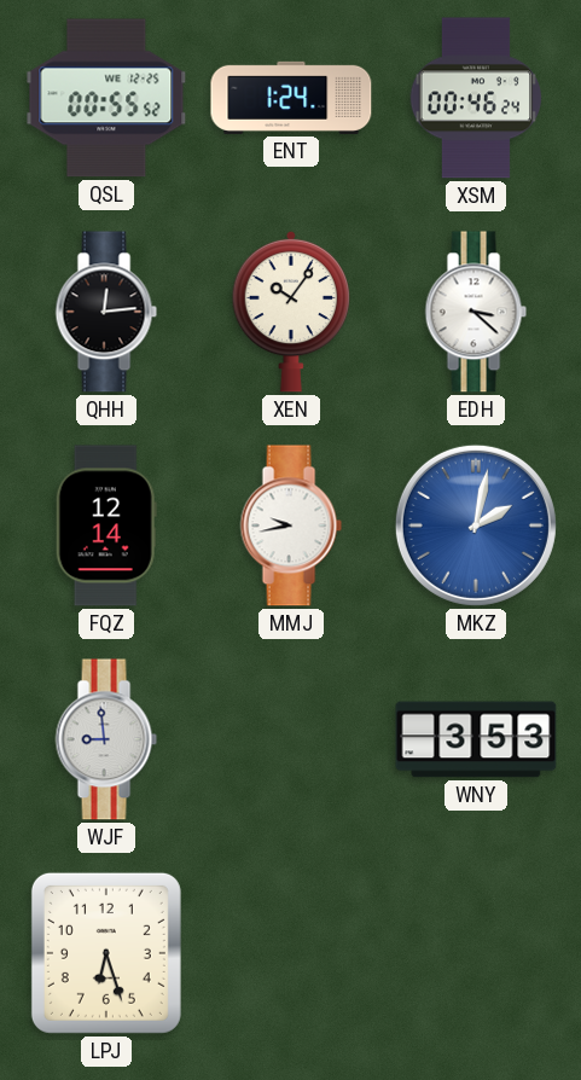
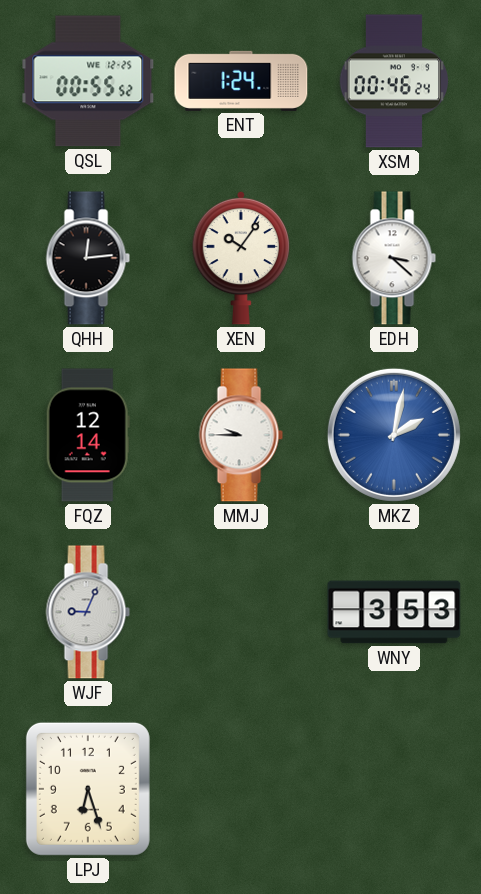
MMJ: 9:43 -> 9:45 (241, 435)
WJF: 8:59 -> 9:04 (88, 612)
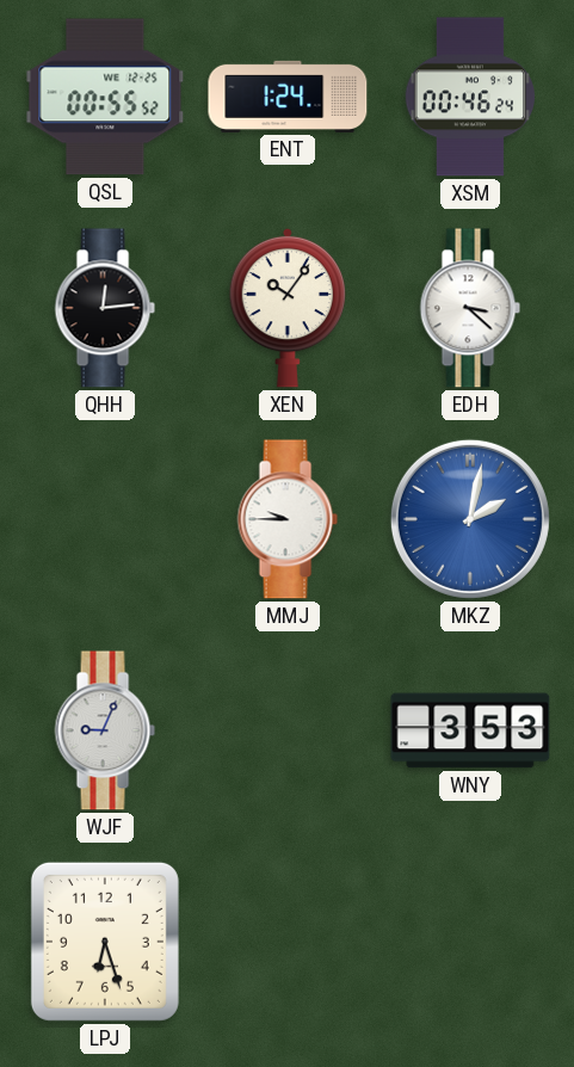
FQZ: 12:14 -> none (88, 435)
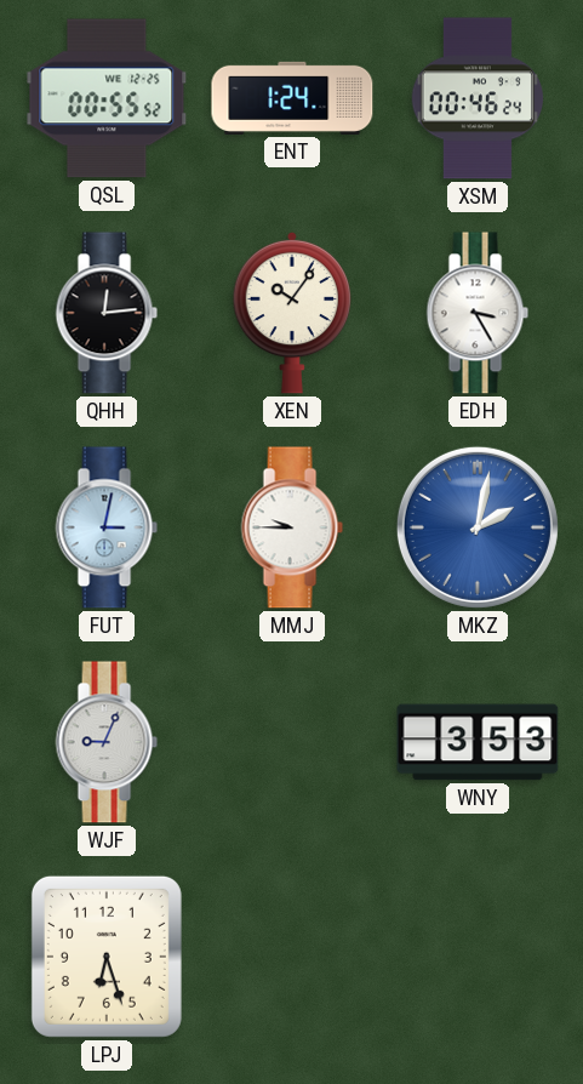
EDH: 3:22 -> 3:25 (478, 313)
FUT: none -> 3:02 (107, 527)
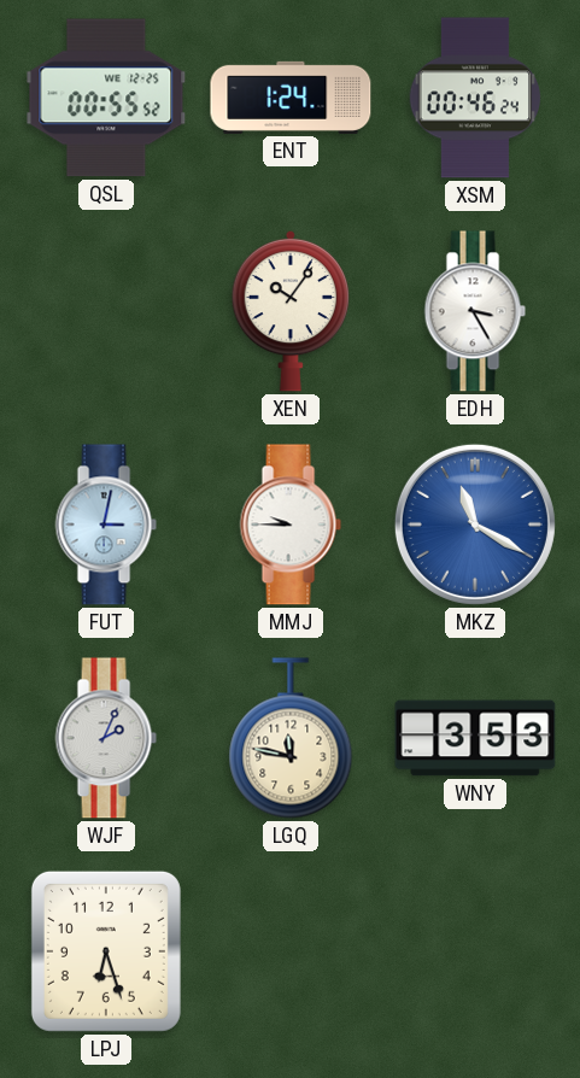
QHH: 12:14 -> none (107, 313)
MKZ: 2:02 -> 11:20 (475, 525)
WJF: 9:04 -> 2:04 (106, 738)
LGQ: none -> 11:47 (291, 738)
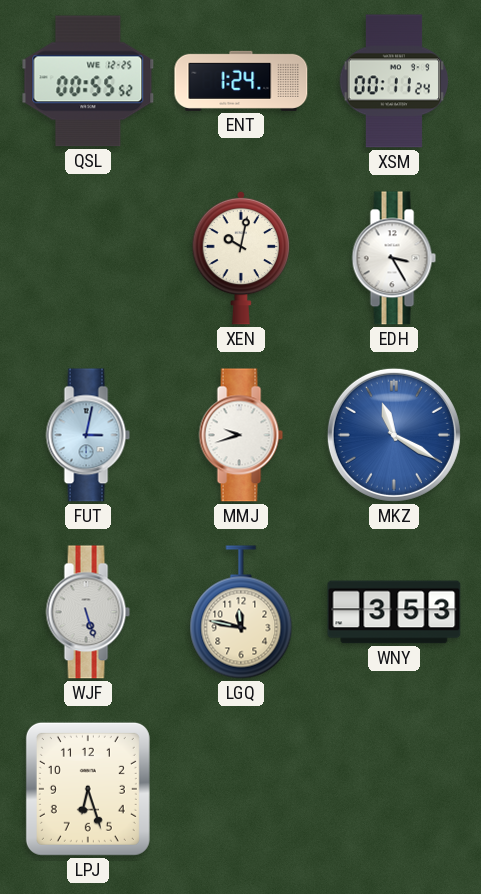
XSM: 00:46 -> 00:11 (394, 81)
XEN: 10:06 -> 10:02 (240, 258)
MMJ: 9:45 -> 9:42 (241, 435)
WJF: 2:04 -> 5:27 (88, 612)
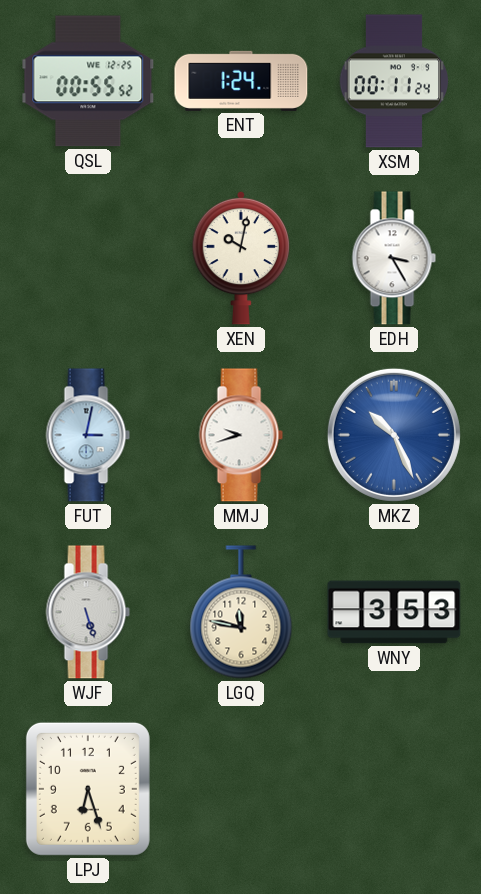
MKZ: 11:20 -> 10:26 (394, 435)
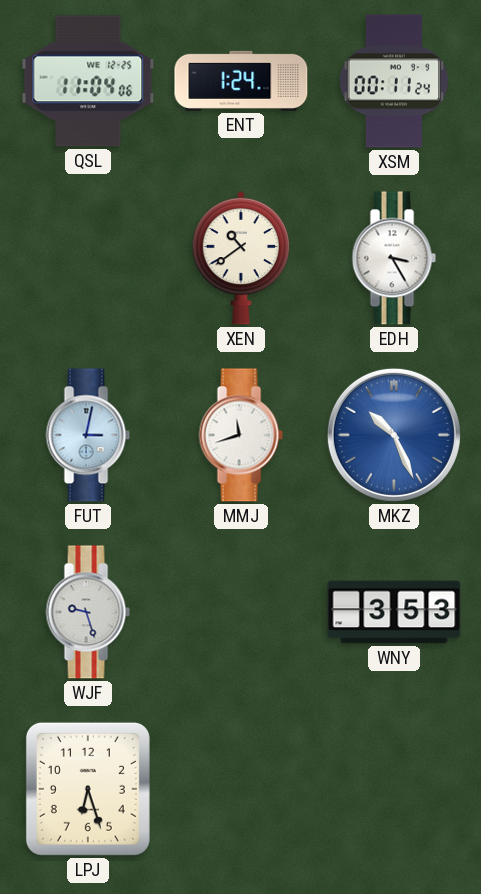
QSL: 00:55 -> 11:04 (88, 81)
XEN: 10:02 -> 10:39 (240, 258)
MMJ: 9:42 -> 11:42 (241, 435)
WJF: 5:27 -> 9:27 (88, 612)
LGQ: 11:47 -> none (241, 612)
